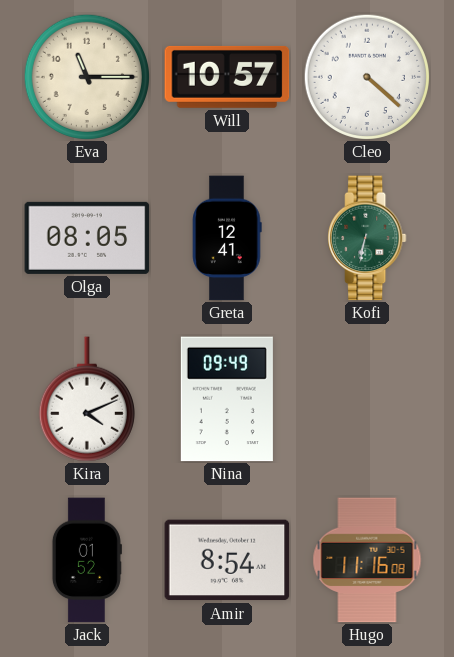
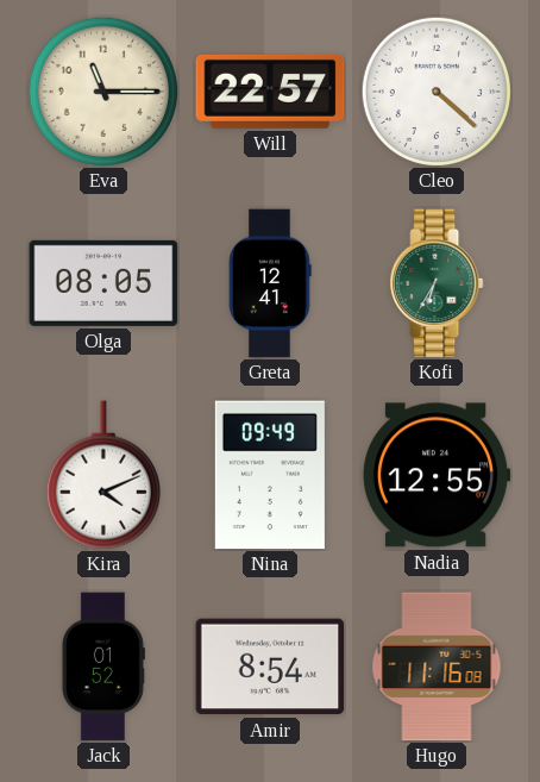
Will: 10:57 -> 22:57 (270, 92)
Kofi: 6:32 -> 6:35 (437, 283)
Nadia: none -> 12:55 (437, 475)
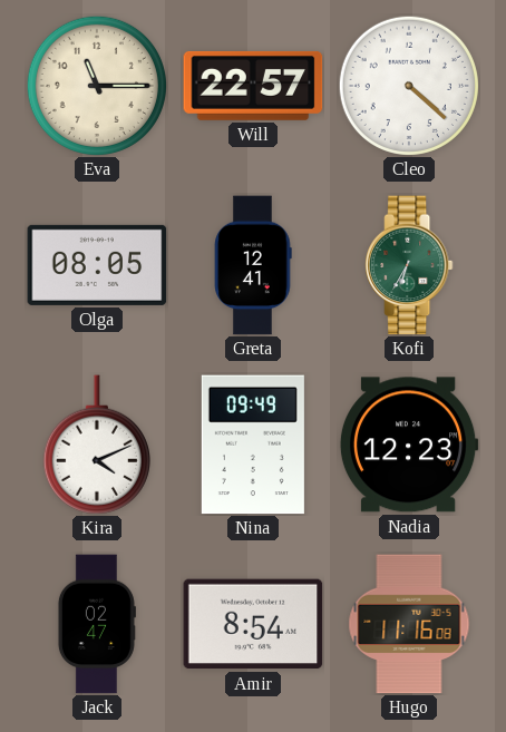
Nadia: 12:55 -> 12:23 (409, 445)
Jack: 01:52 -> 02:47 (96, 624)
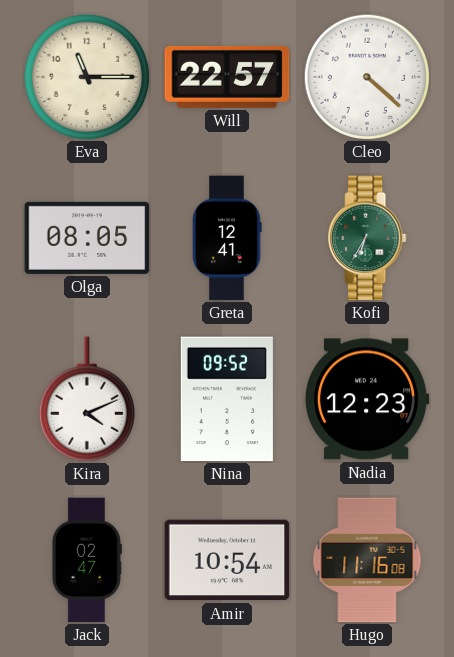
Nina: 09:49 -> 09:52 (227, 399)
Amir: 8:54 -> 10:54 (227, 560)
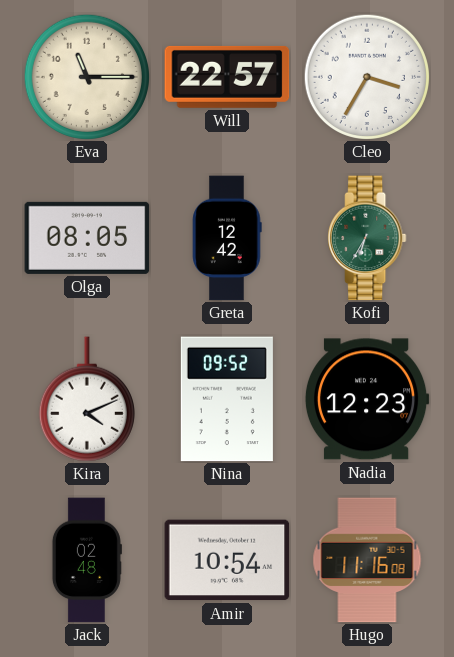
Cleo: 4:22 -> 3:35 (366, 76)
Greta: 12:41 -> 12:42 (227, 238)
Jack: 02:47 -> 02:48 (86, 560)
